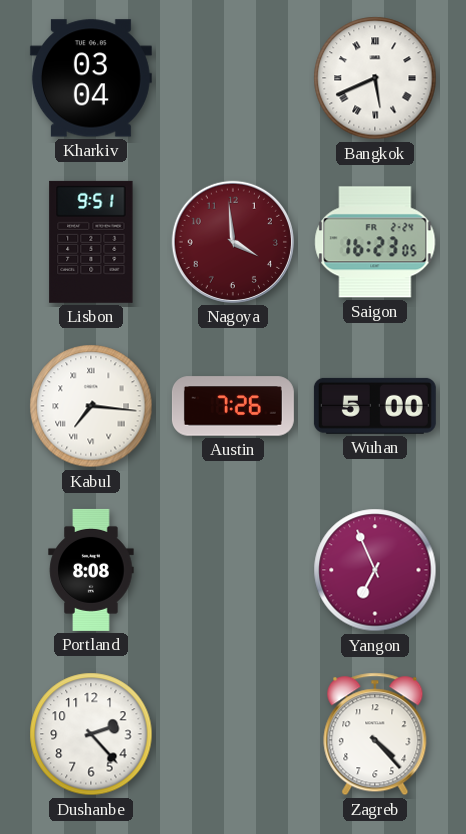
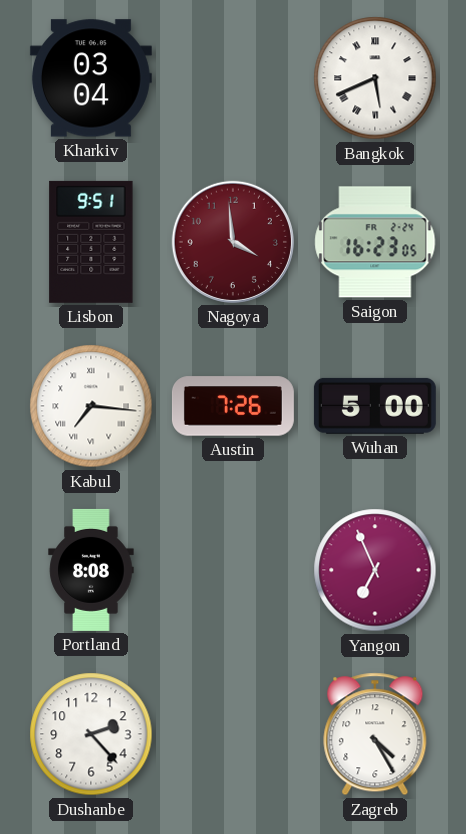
Zagreb: 4:23 -> 4:25 (375, 734)
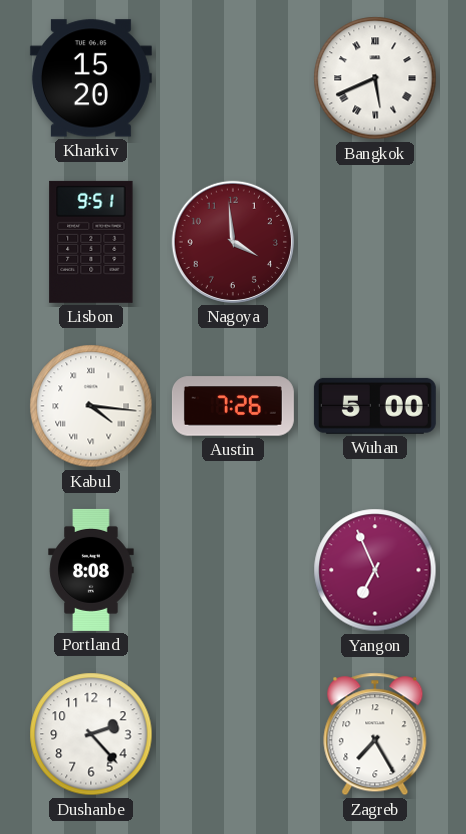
Kharkiv: 03:04 -> 15:20 (91, 78)
Saigon: 16:23 -> none (375, 242)
Kabul: 7:16 -> 4:16 (91, 406)
Zagreb: 4:25 -> 7:25 (375, 734)
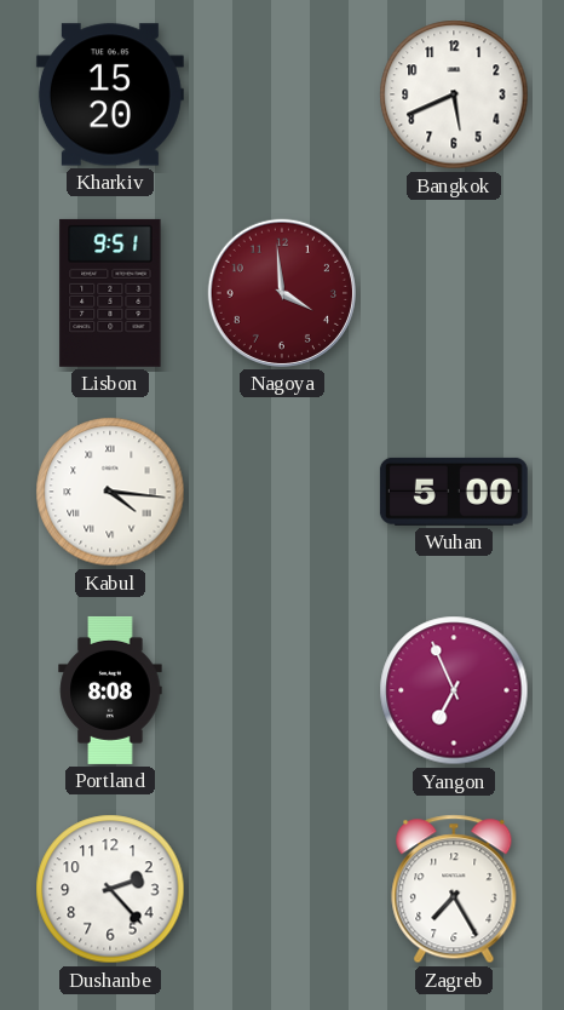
Bangkok numerals: Roman -> Arabic (454, 94)
Austin: 7:26 -> none (233, 406)
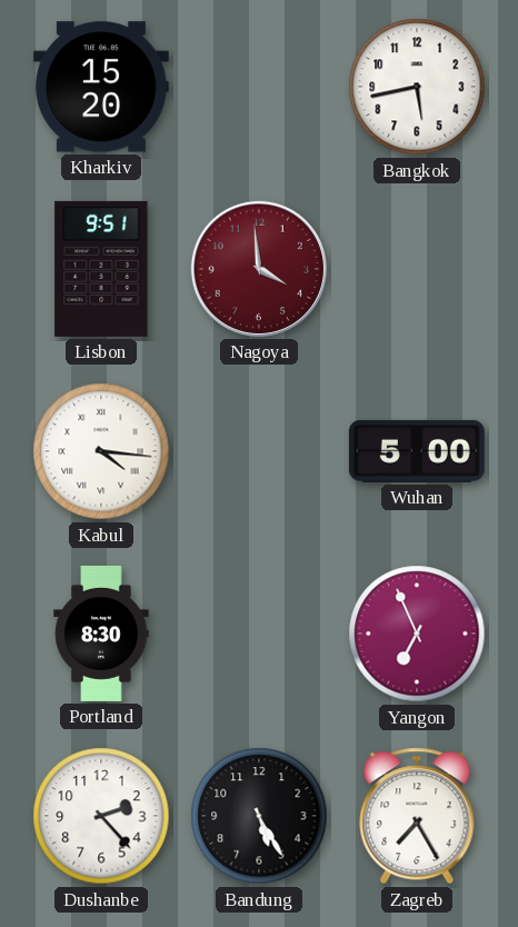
Bangkok: 5:41 -> 5:43 (417, 87)
Portland: 8:08 -> 8:30 (101, 634)
Bandung: none -> 5:25 (259, 816)
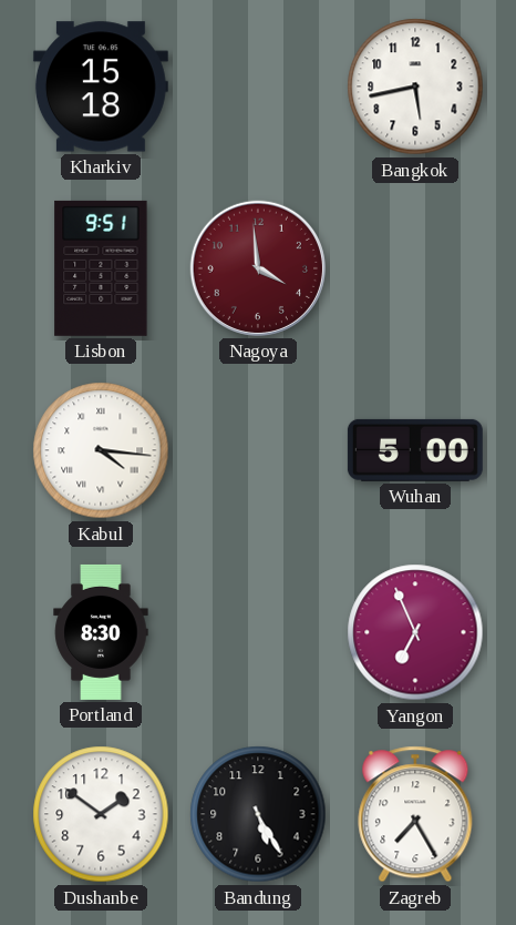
Kharkiv: 15:20 -> 15:18 (101, 87)
Dushanbe: 2:23 -> 1:51 (101, 814)
